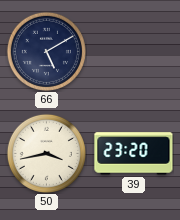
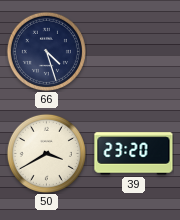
66: 5:10 -> 4:27 (46, 51)
50: 3:43 -> 3:40 (46, 153)
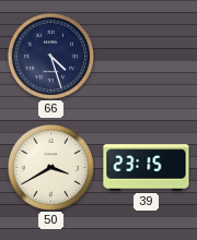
39: 23:20 -> 23:15 (147, 168)
